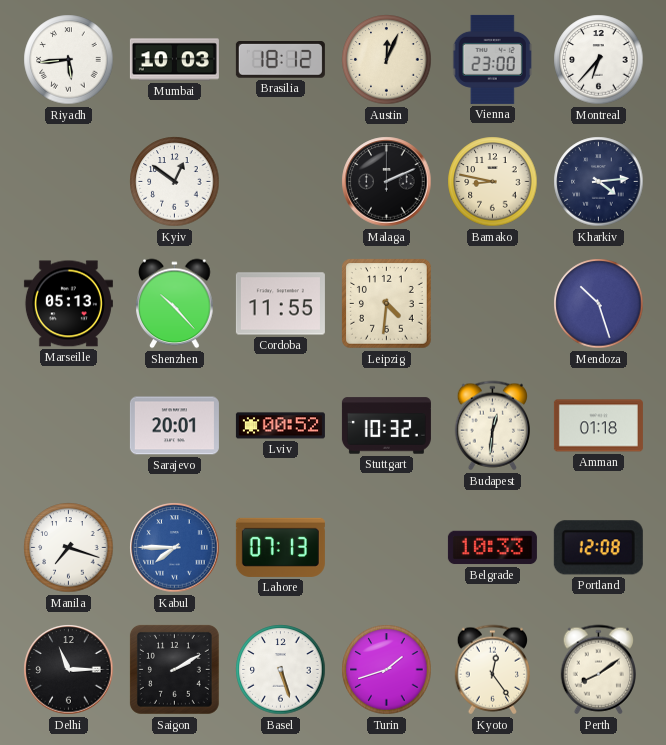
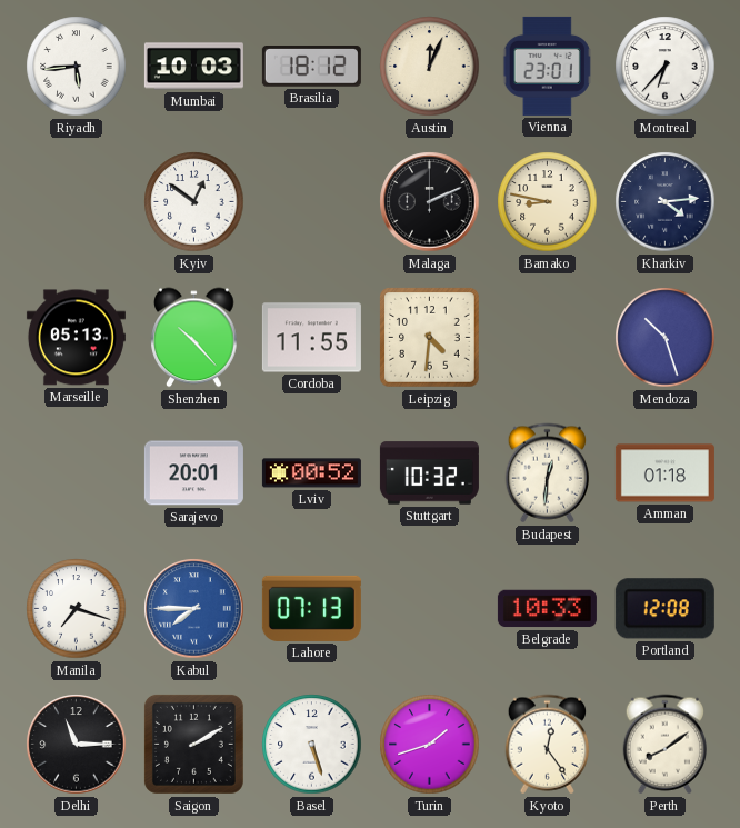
Vienna: 23:00 -> 23:01 (548, 66)
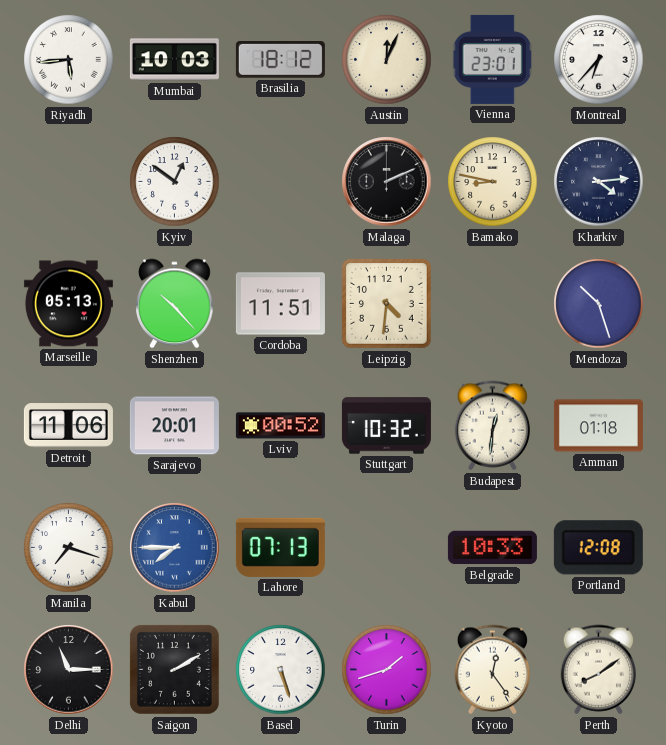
Cordoba: 11:55 -> 11:51 (280, 304)
Detroit: none -> 11:06 (68, 426)
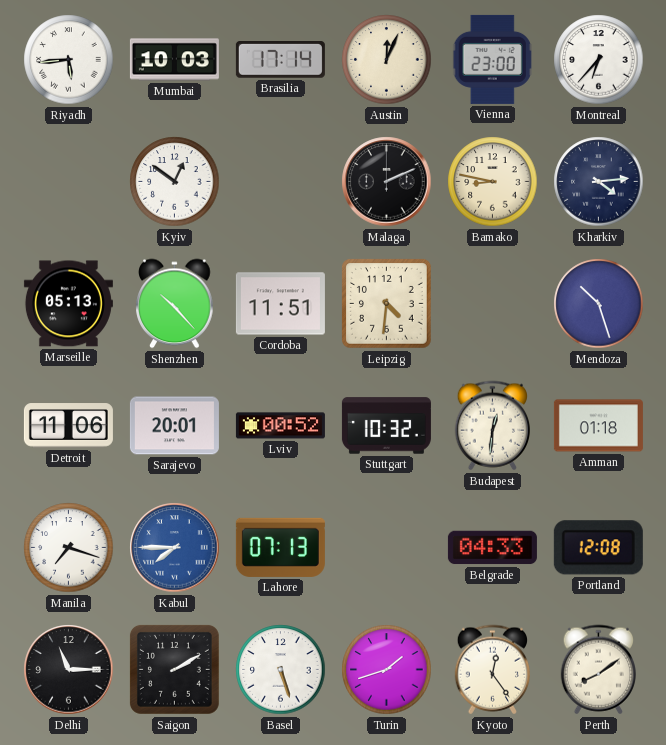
Brasilia: 18:12 -> 17:14 (280, 60)
Vienna: 23:01 -> 23:00 (493, 59)
Belgrade: 10:33 -> 04:33 (492, 548)
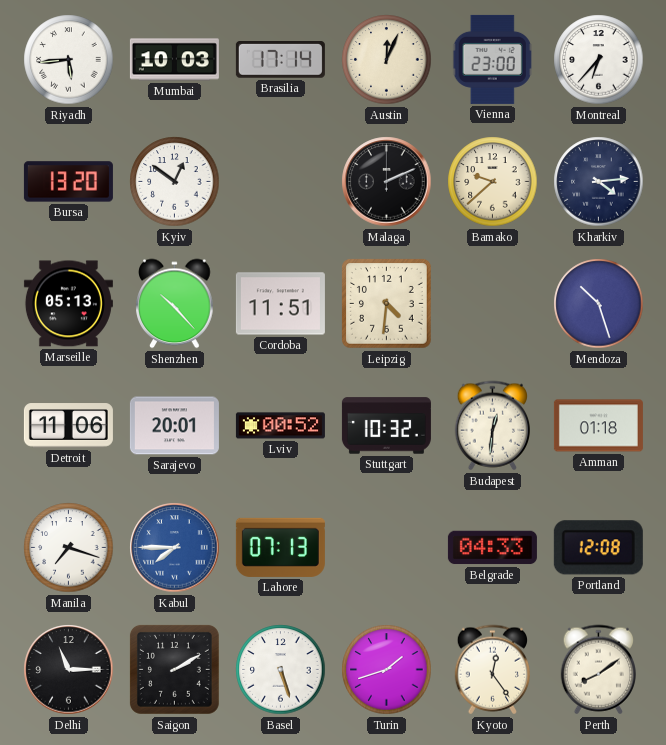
Bursa: none -> 13:20 (68, 182)
Bamako: 8:47 -> 9:38 (493, 182)
